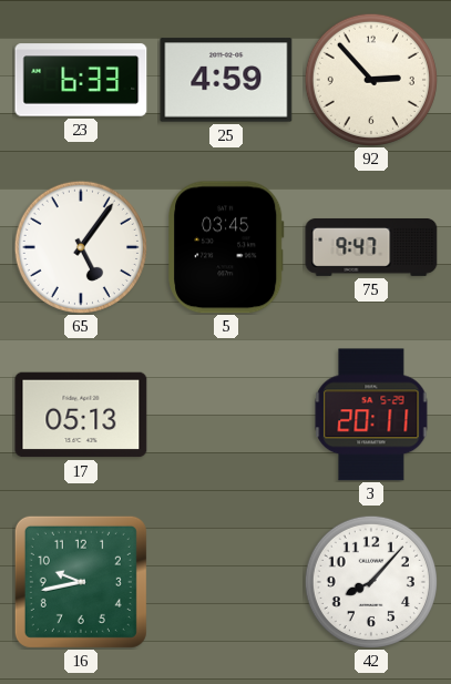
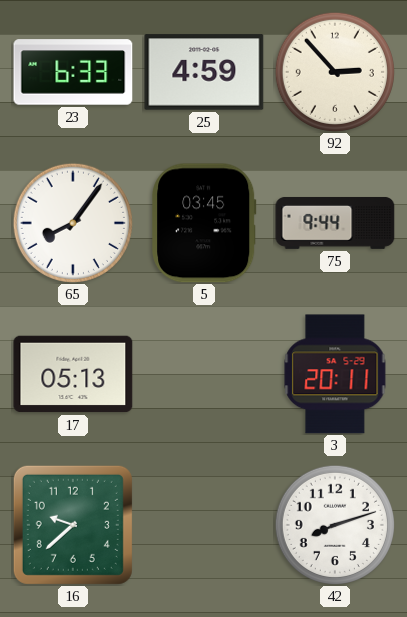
65: 5:06 -> 8:06 (73, 223)
75: 9:47 -> 9:44 (335, 223)
16: 9:43 -> 9:38 (73, 525)
42: 8:07 -> 8:12 (335, 525)
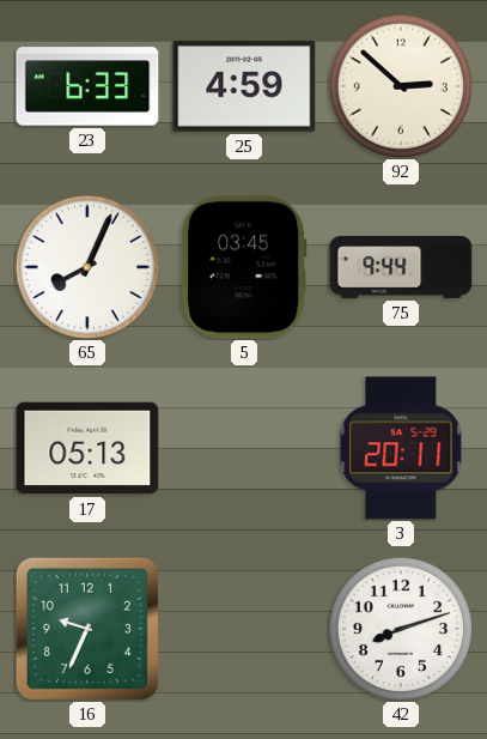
92: 2:53 -> 2:52 (401, 86)
65: 8:06 -> 8:04 (87, 267)
16: 9:38 -> 9:34 (87, 629)
